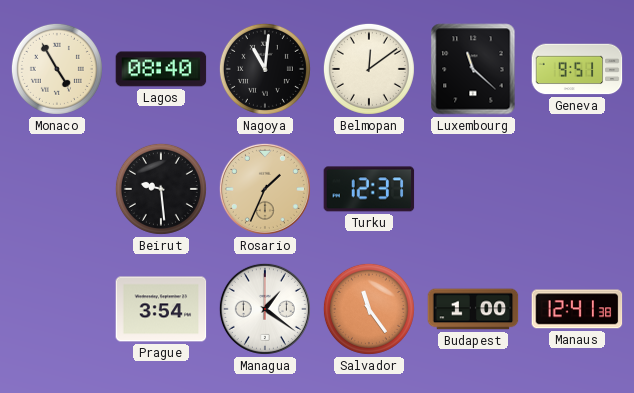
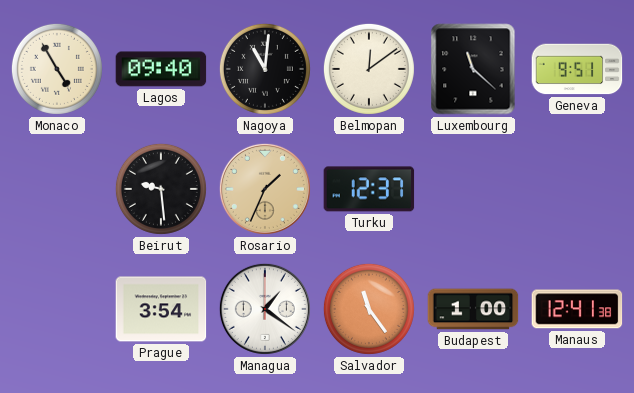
Lagos: 08:40 -> 09:40 (161, 69)
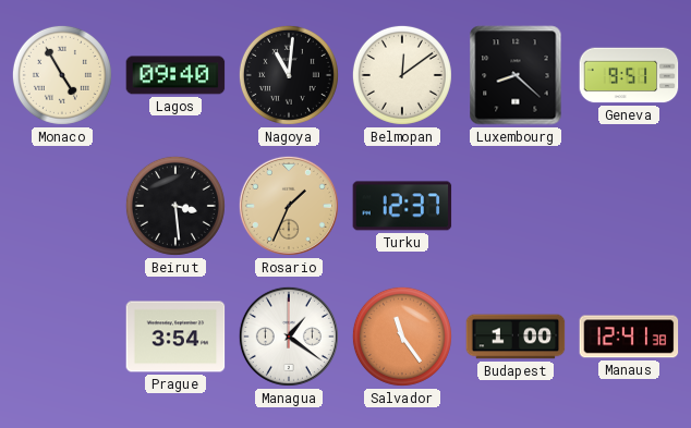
Luxembourg: 11:22 -> 8:22 (516, 75)
Beirut: 9:29 -> 3:29 (175, 206)
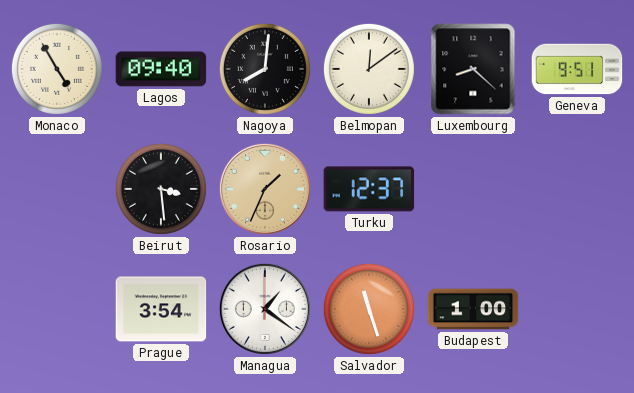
Nagoya: 11:01 -> 8:01 (265, 69)
Salvador: 11:24 -> 11:27 (369, 309)
Manaus: 12:41 -> none (629, 337)
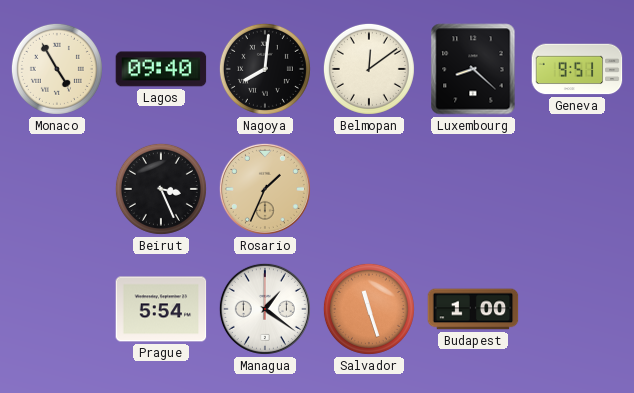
Beirut: 3:29 -> 3:26 (161, 189)
Turku: 12:37 -> none (369, 189)
Prague: 3:54 -> 5:54 (161, 309)
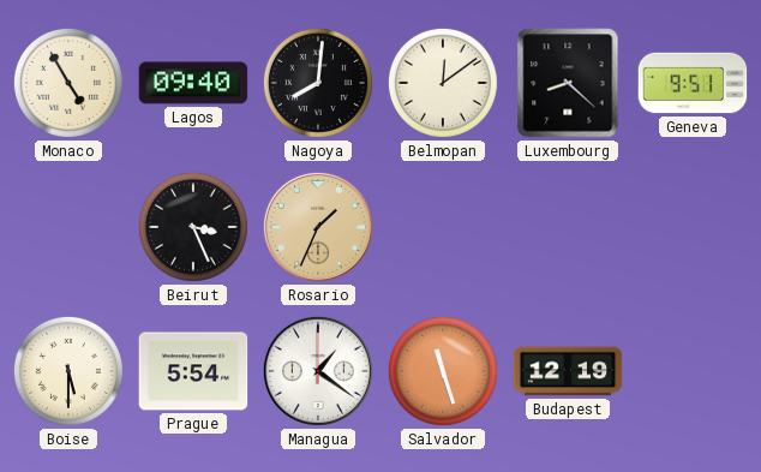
Boise: none -> 5:30 (68, 371)
Budapest: 1:00 -> 12:19 (568, 371)
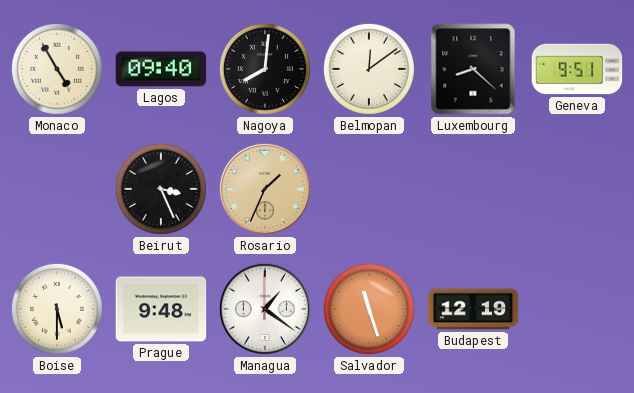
Prague: 5:54 -> 9:48 (161, 309)
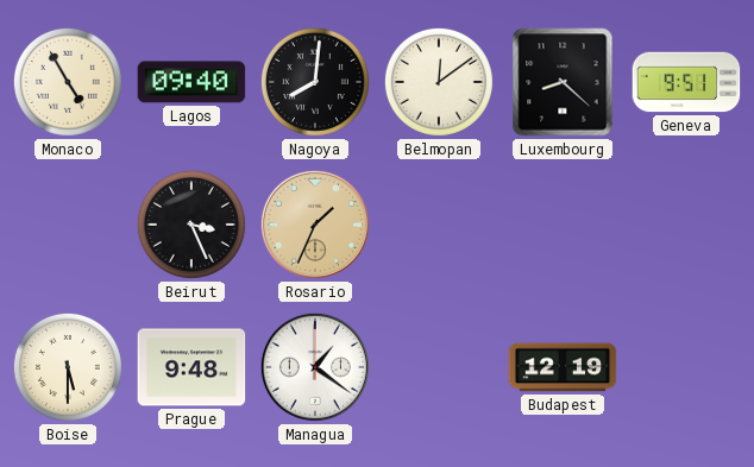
Salvador: 11:27 -> none (369, 309)
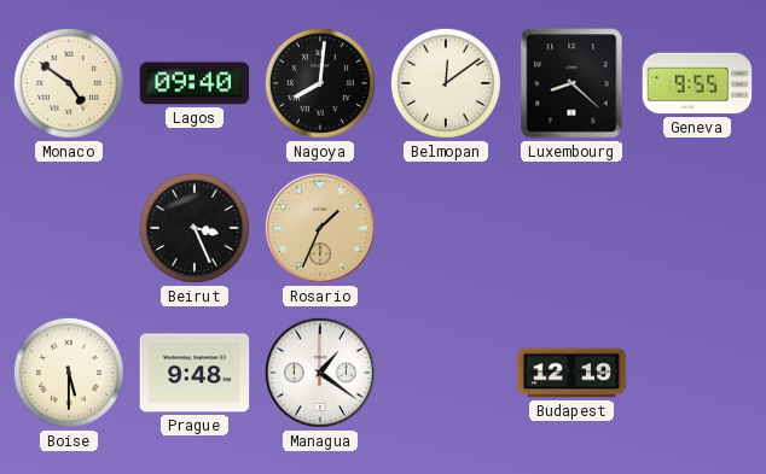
Monaco: 4:55 -> 4:51 (69, 83)
Geneva: 9:51 -> 9:55 (697, 83)
